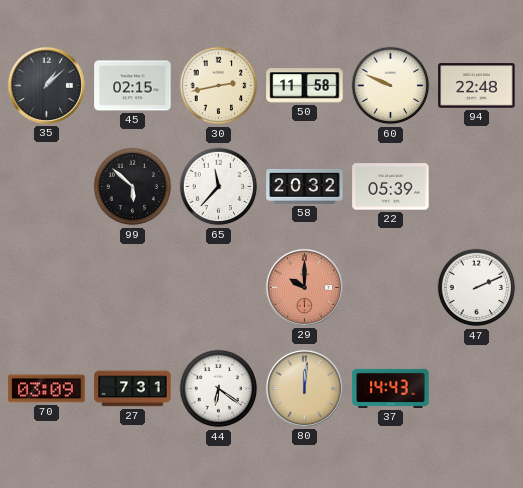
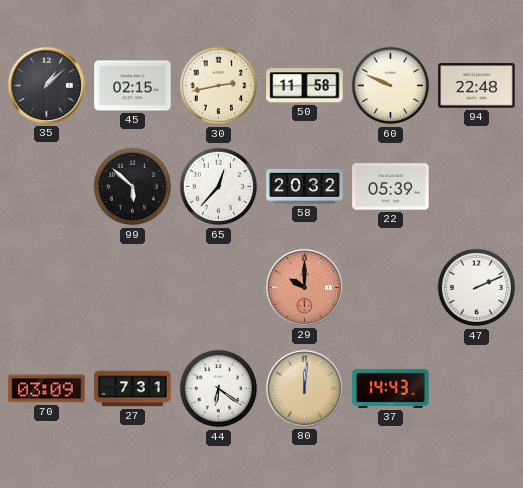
65: 11:37 -> 12:37 (219, 187)
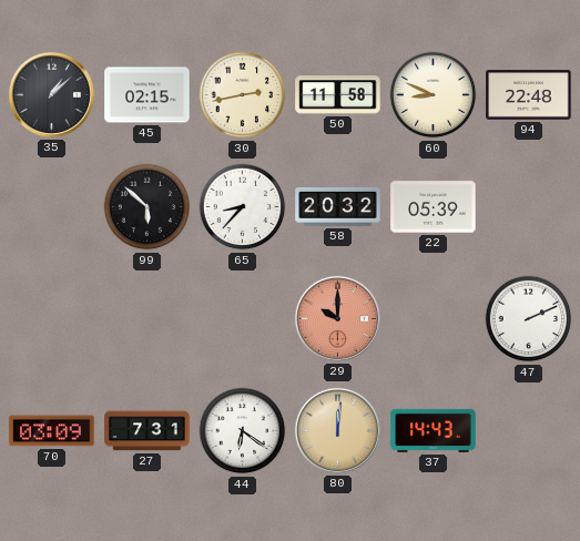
60: 9:49 -> 8:49 (434, 95)
65: 12:37 -> 8:37 (243, 207)
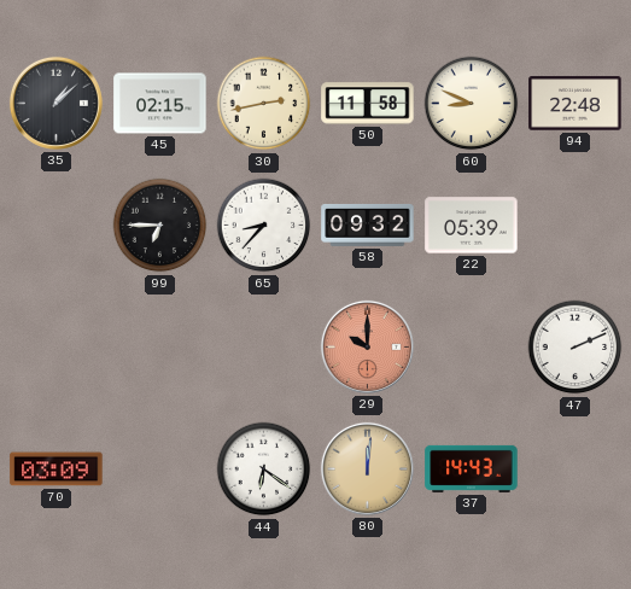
99: 5:52 -> 6:45 (160, 226)
58: 20:32 -> 09:32 (368, 224)
27: 7:31 -> none (147, 431)
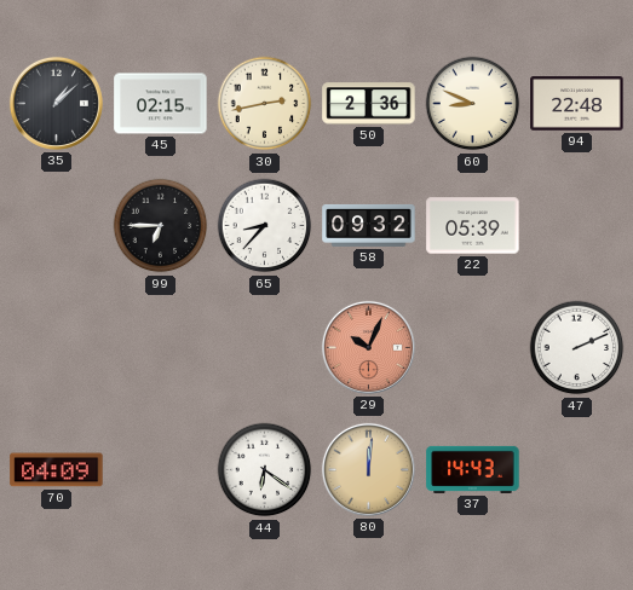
50: 11:58 -> 2:36 (369, 104)
29: 10:00 -> 10:04 (368, 347)
70: 03:09 -> 04:09 (57, 470)
